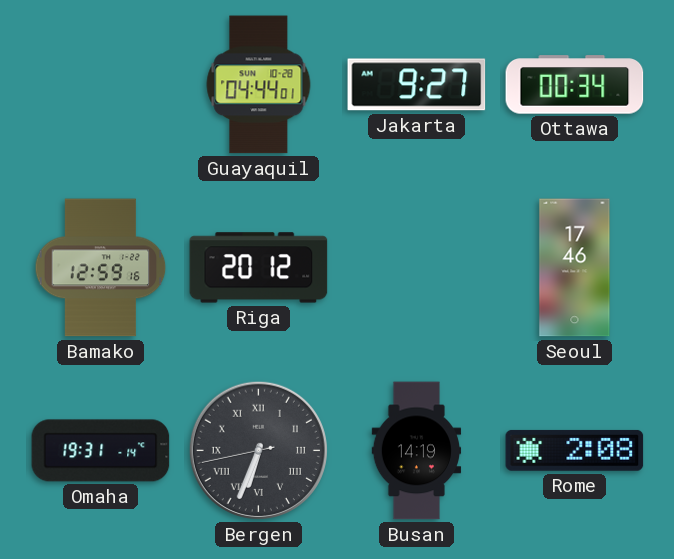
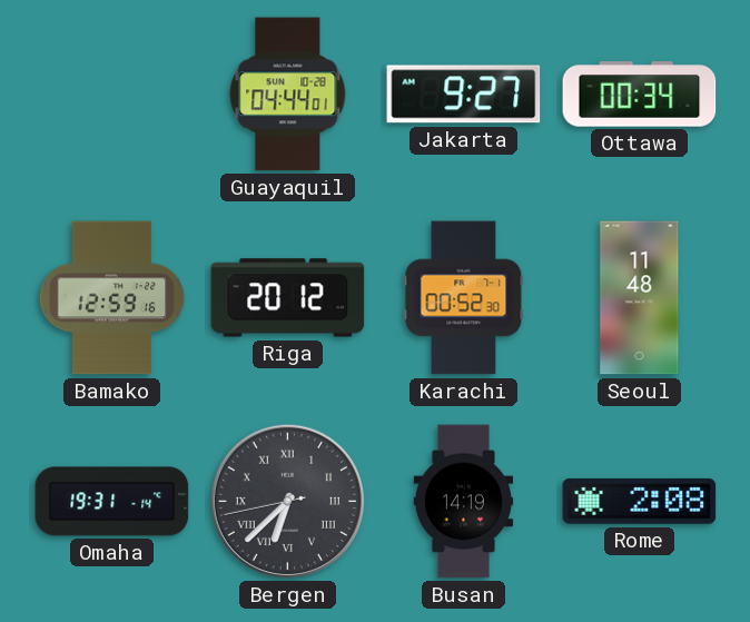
Karachi: none -> 00:52 (464, 298)
Seoul: 17:46 -> 11:48 (640, 298)
Bergen: 6:33 -> 6:37 (287, 501)
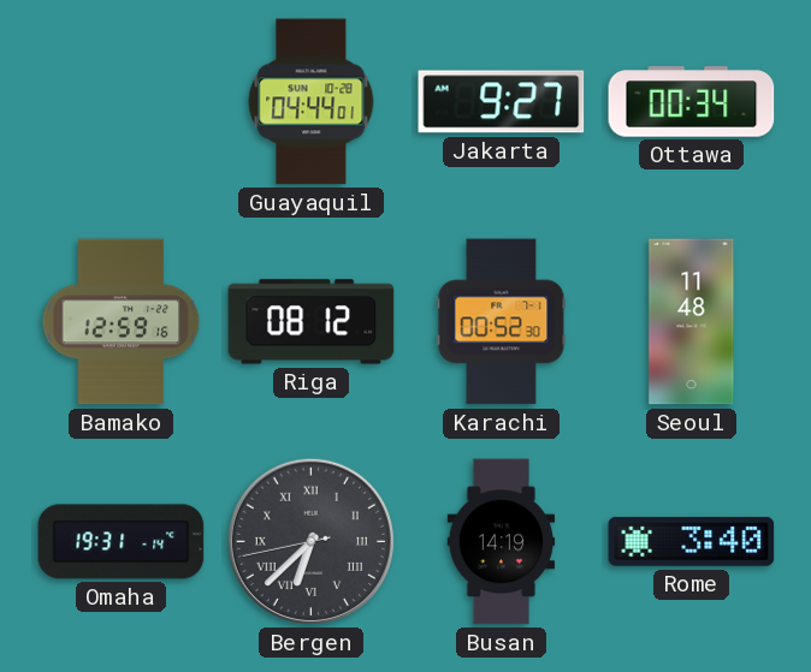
Riga: 20:12 -> 08:12 (312, 322)
Rome: 2:08 -> 3:40 (692, 541)
